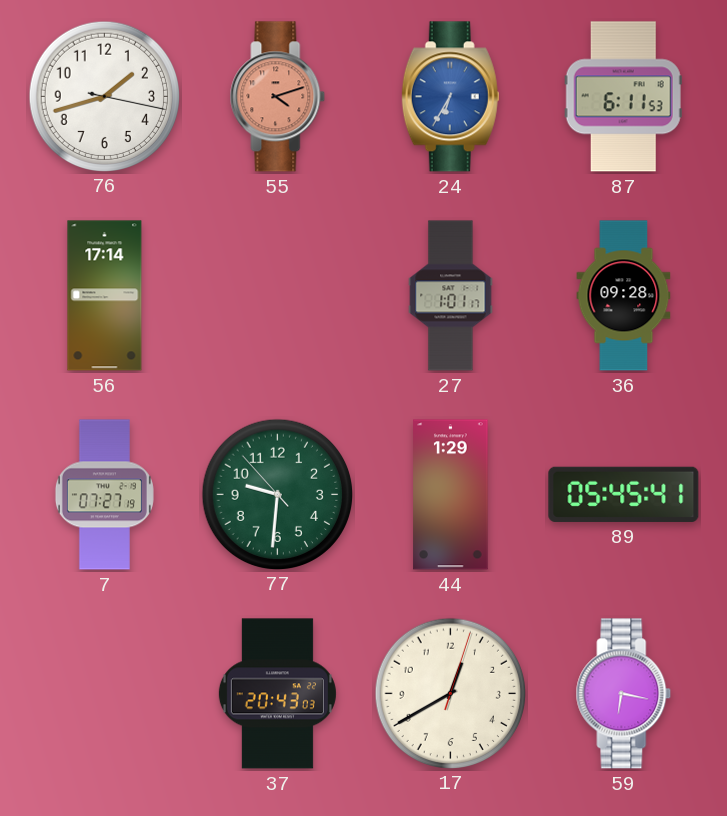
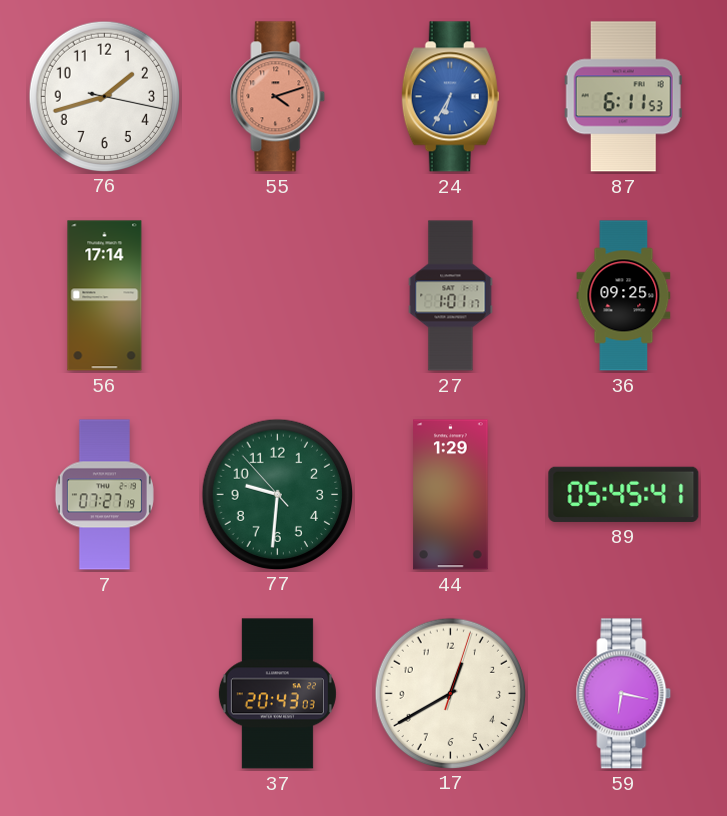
36: 09:28 -> 09:25 (624, 296)
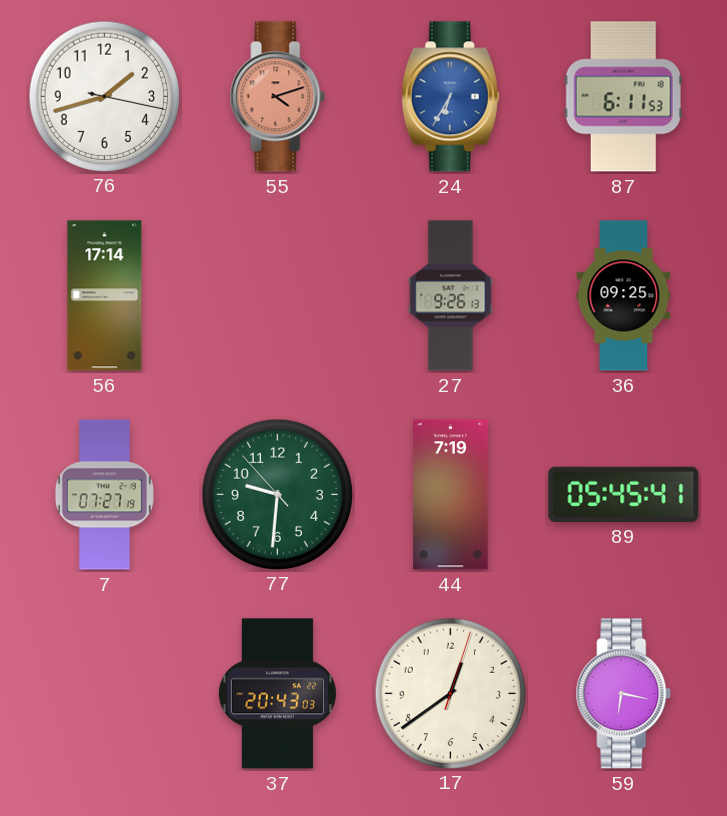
27: 1:01 -> 9:26 (451, 296)
44: 1:29 -> 7:19 (451, 495)
17: 12:40 -> 12:39 (450, 693)
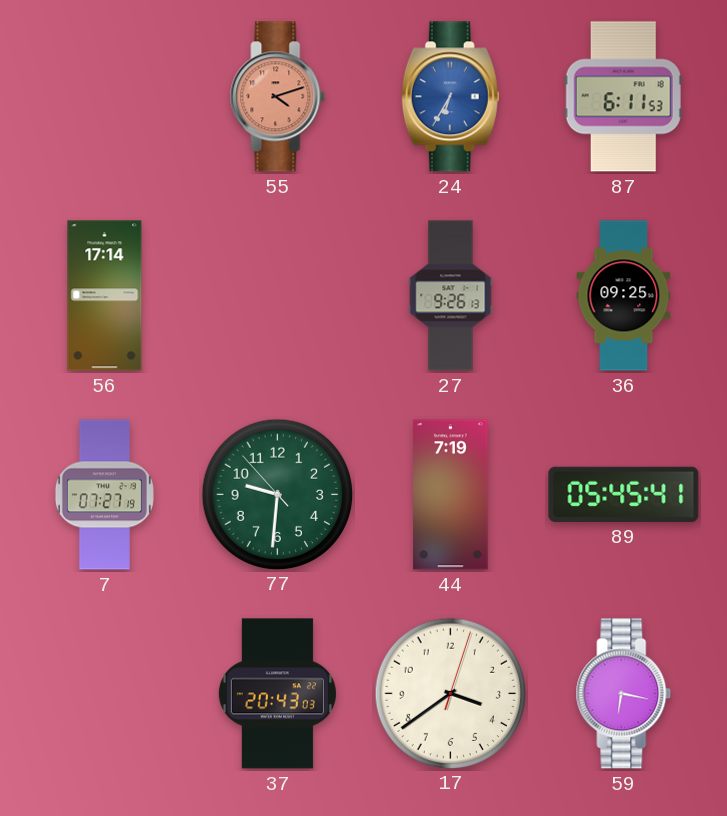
76: 1:42 -> none (104, 96)
17: 12:39 -> 3:39 (450, 693)
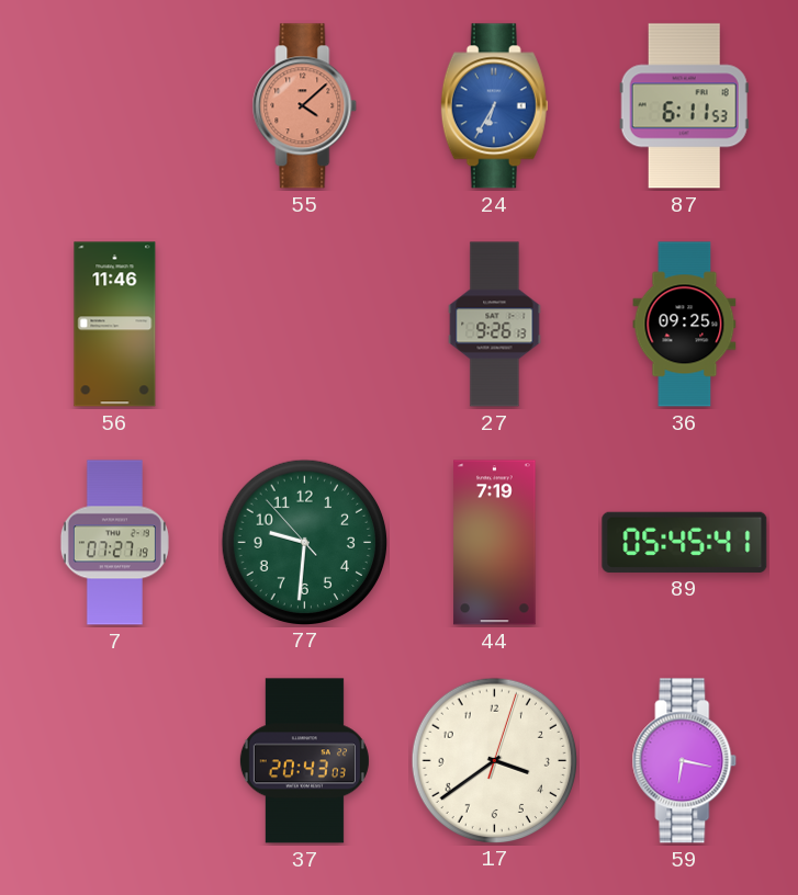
55: 4:12 -> 4:08 (305, 106)
56: 17:14 -> 11:46 (115, 325)
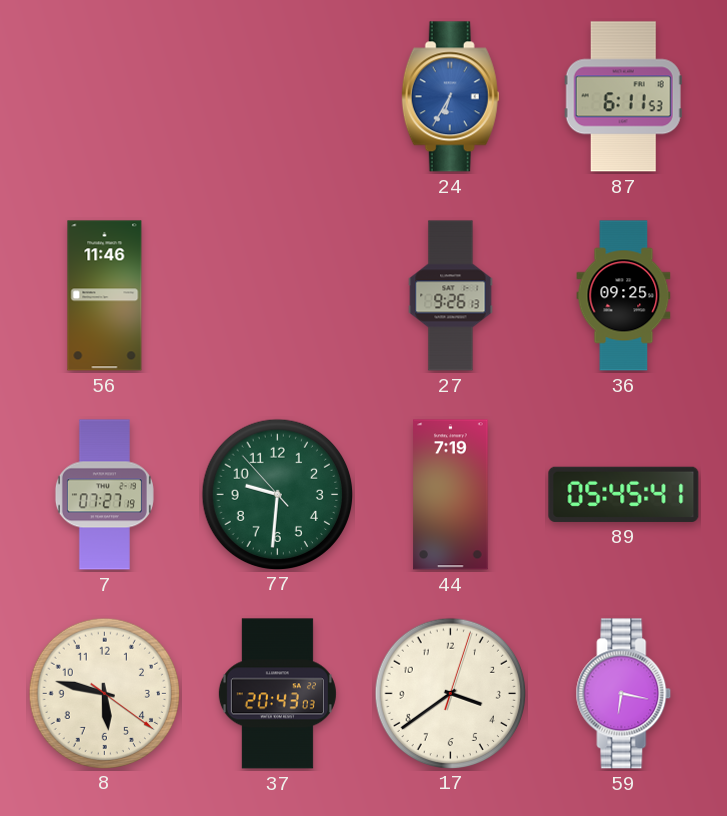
55: 4:08 -> none (305, 106)
8: none -> 5:47 (104, 693)
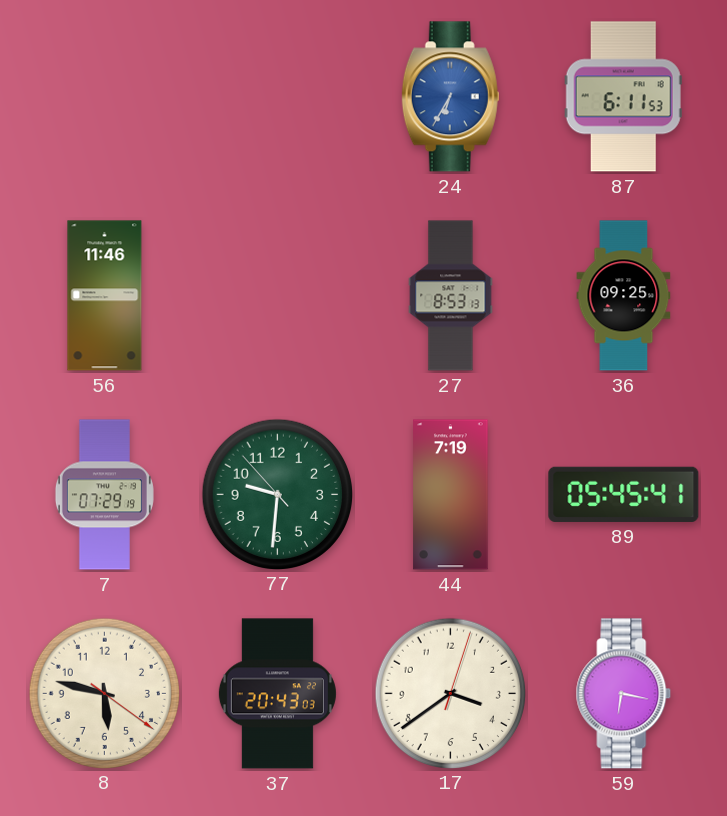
27: 9:26 -> 8:53 (451, 296)
7: 07:27 -> 07:29 (104, 495)
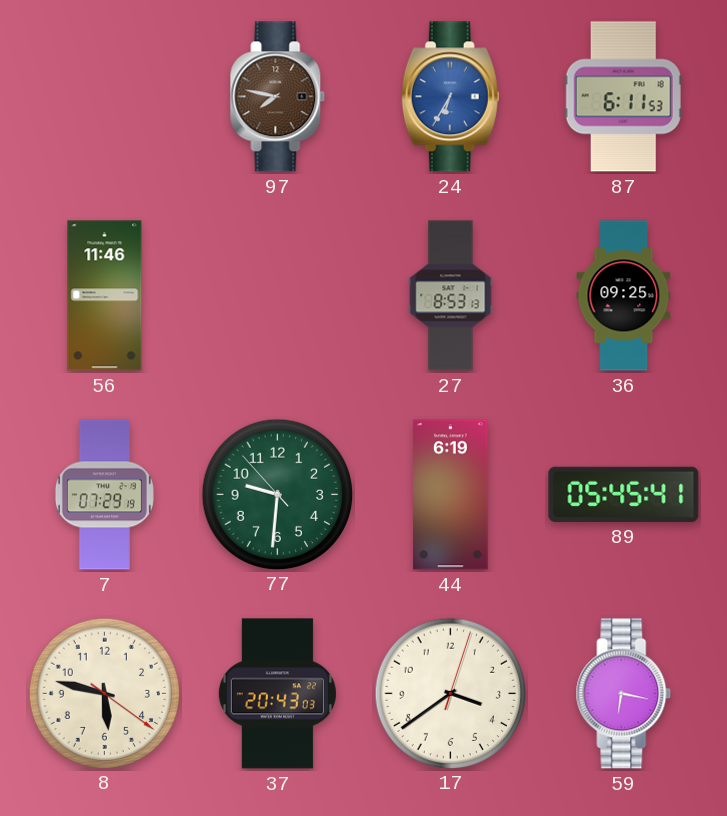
97: none -> 7:47 (278, 97)
44: 7:19 -> 6:19 (451, 495)
